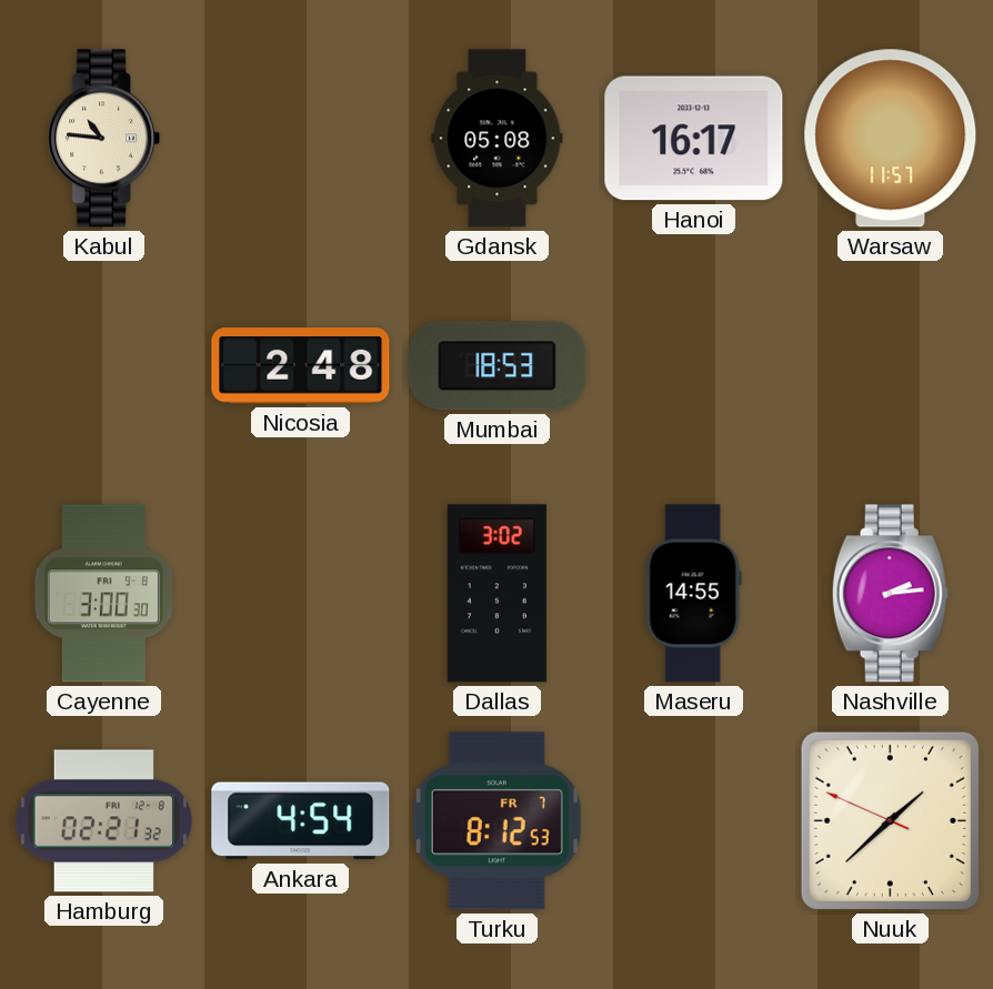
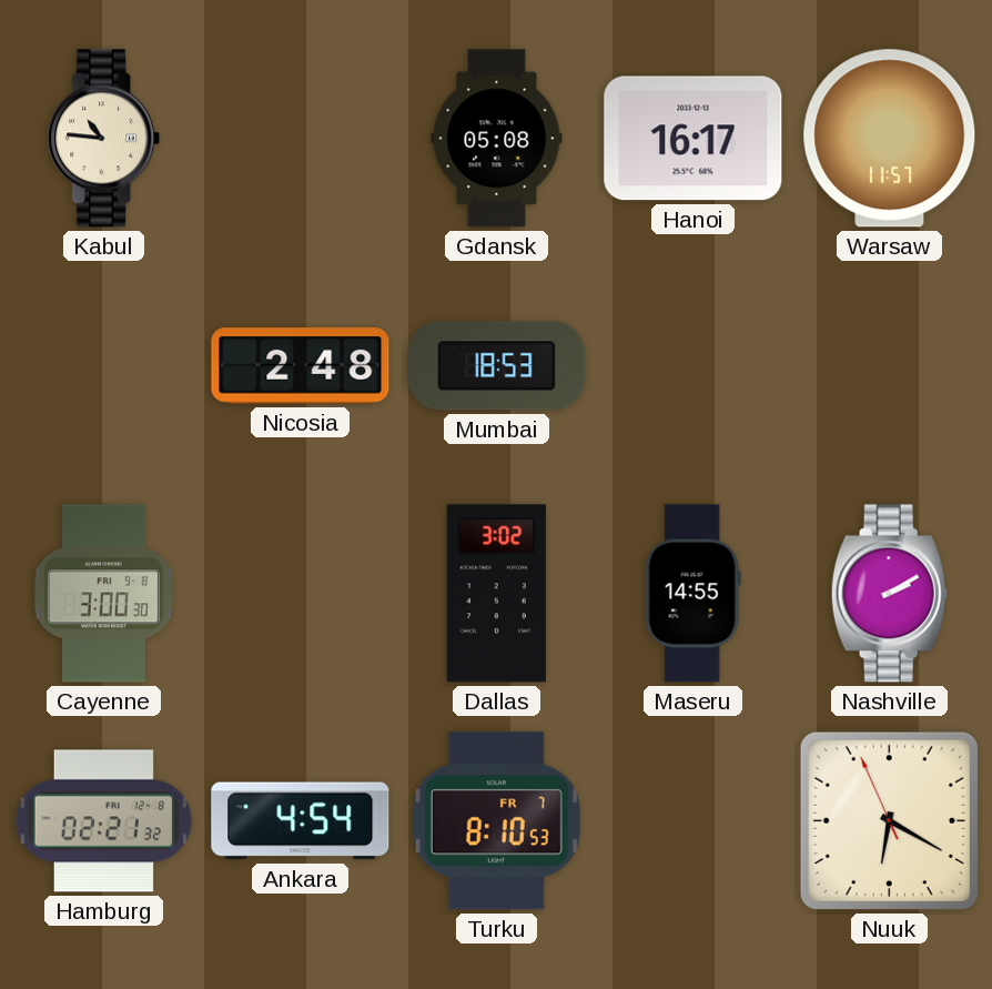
Nashville: 2:14 -> 2:10 (889, 594)
Turku: 8:12 -> 8:10 (496, 821)
Nuuk: 1:37 -> 6:19 (889, 820)
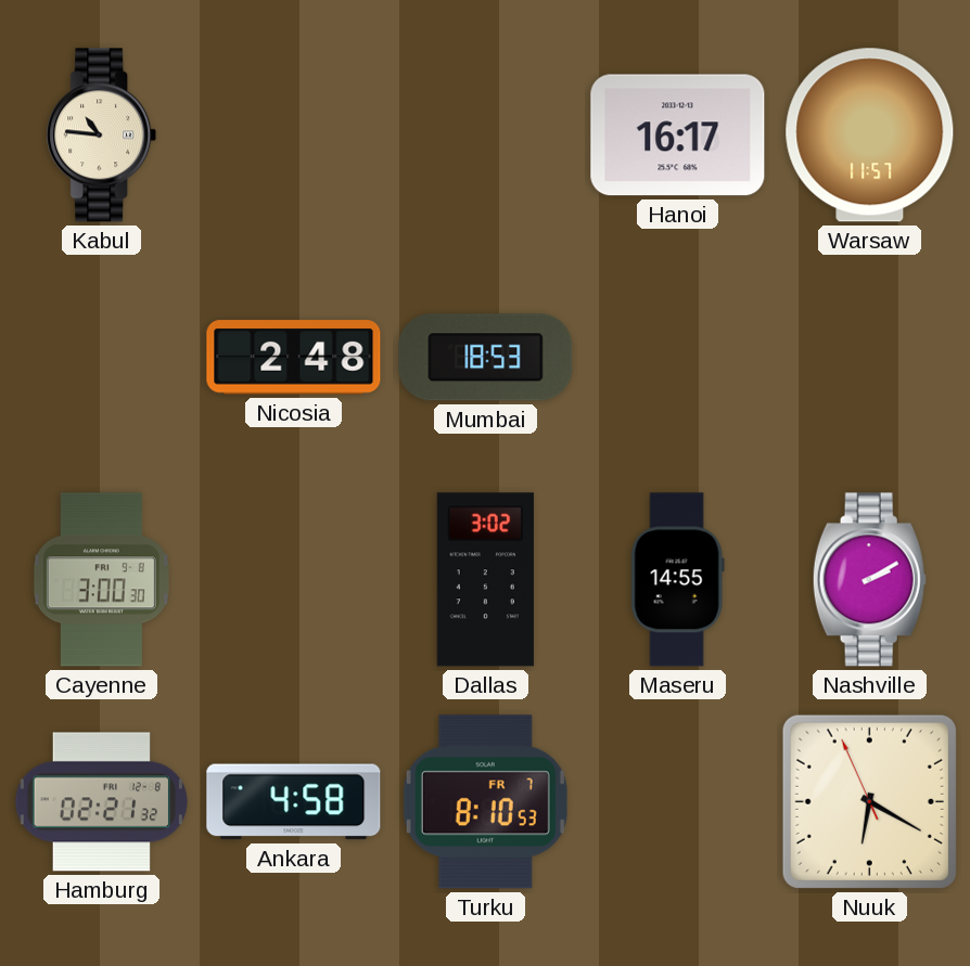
Gdansk: 05:08 -> none (497, 139)
Ankara: 4:54 -> 4:58 (294, 802)
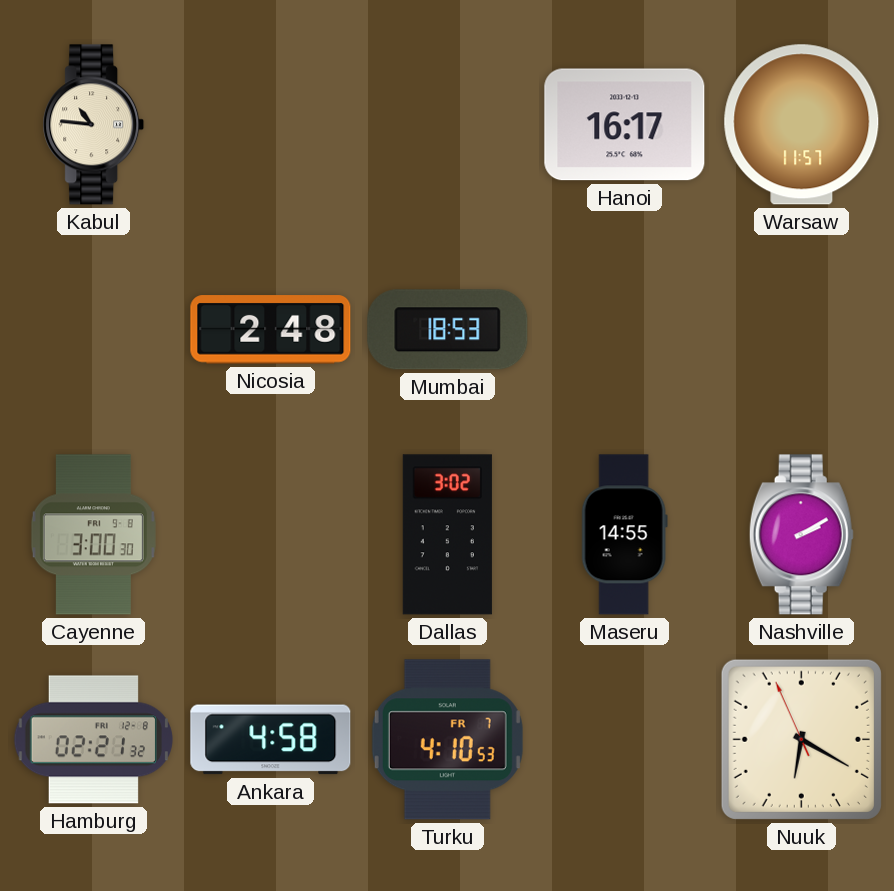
Turku: 8:10 -> 4:10 (447, 740)
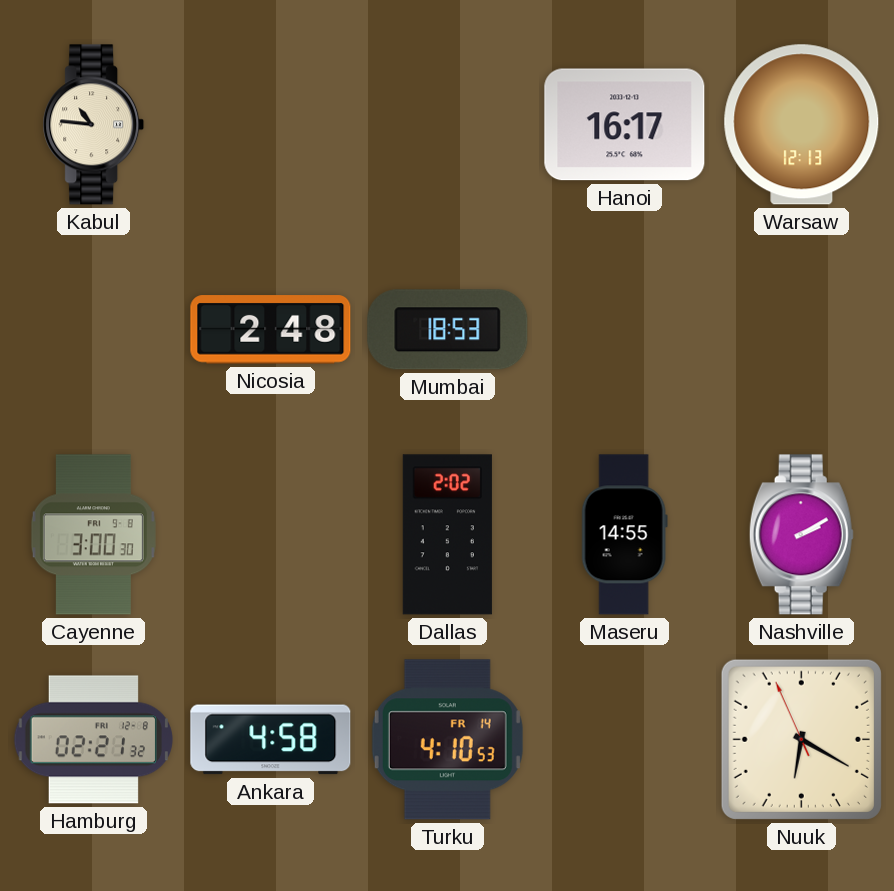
Warsaw: 11:57 -> 12:13 (802, 125)
Dallas: 3:02 -> 2:02 (447, 535)
Turku date: FR 7 -> FR 14 (447, 740)
